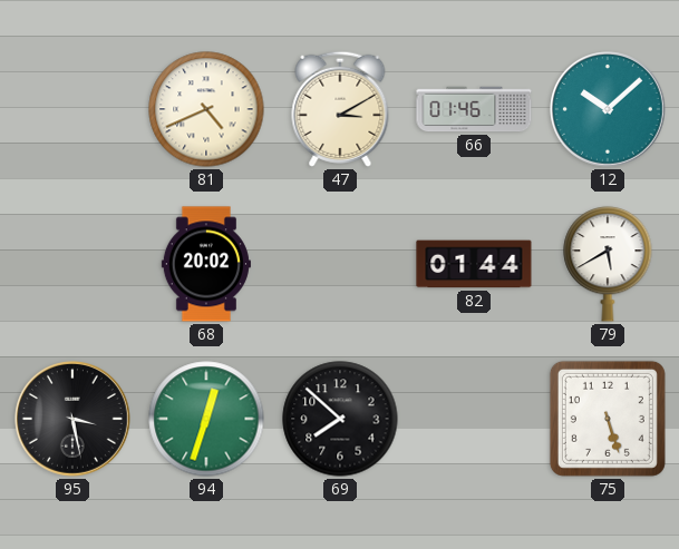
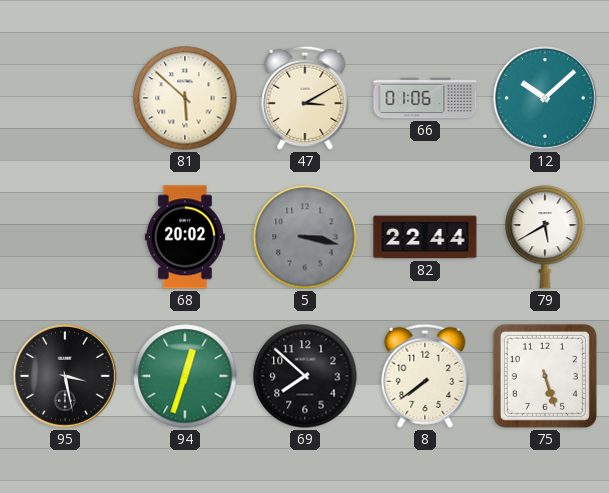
81: 4:41 -> 5:52 (185, 98)
66: 01:46 -> 01:06 (425, 98)
5: none -> 3:17 (305, 237)
82: 01:44 -> 22:44 (425, 237)
8: none -> 7:39 (425, 376)
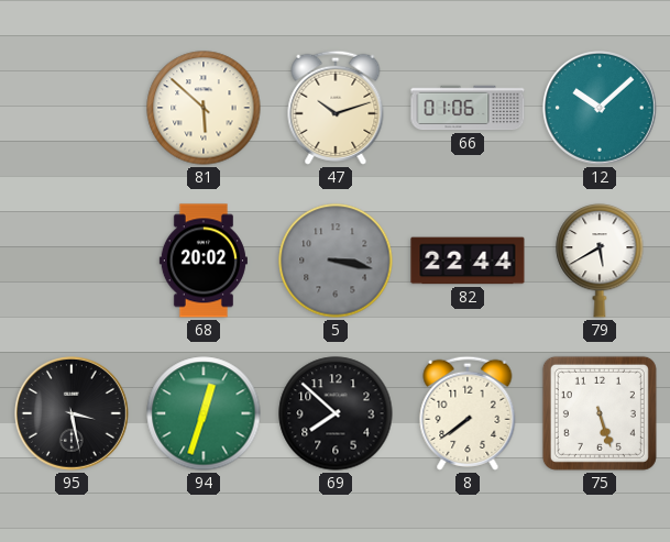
47: 3:10 -> 10:12 (336, 108)
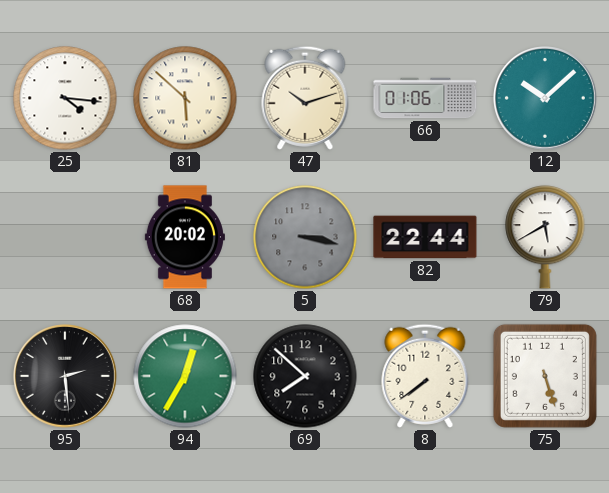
25: none -> 4:16 (65, 98)
95: 3:28 -> 2:29 (66, 377)
94: 12:33 -> 12:35 (185, 376)
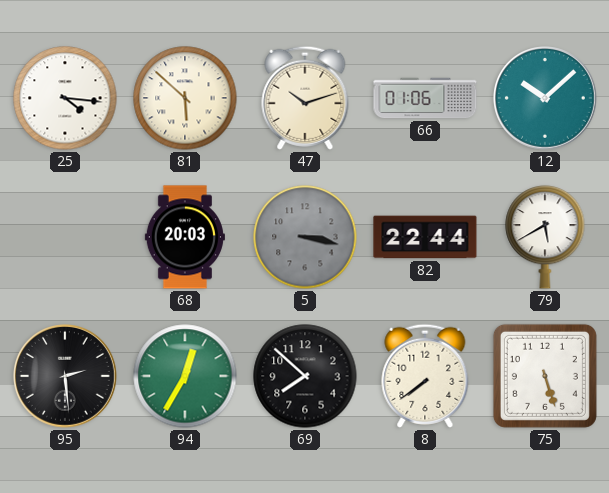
68: 20:02 -> 20:03 (185, 237)
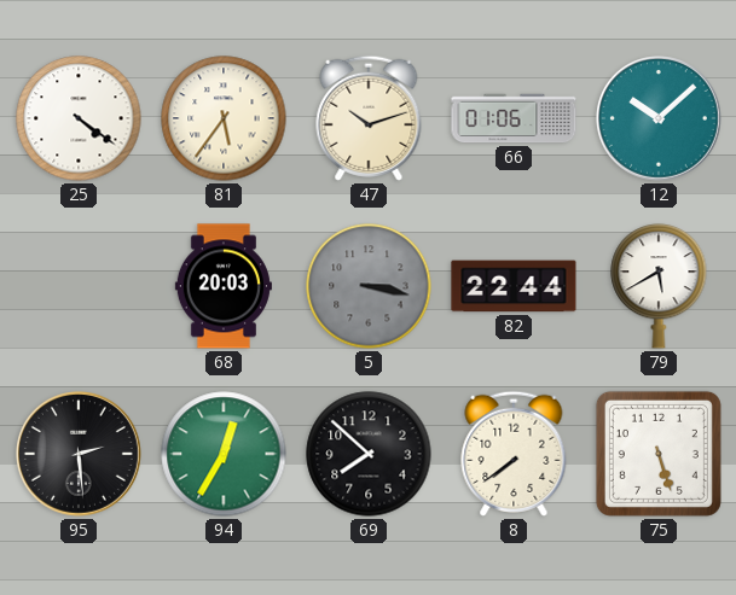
25: 4:16 -> 4:21 (79, 118)
81: 5:52 -> 5:36 (224, 118)
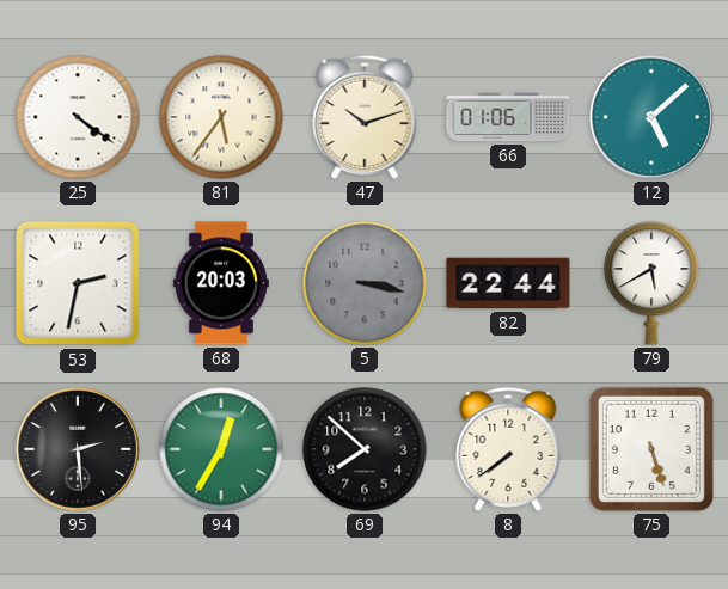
12: 10:08 -> 5:08 (653, 118)
53: none -> 2:32 (78, 283)
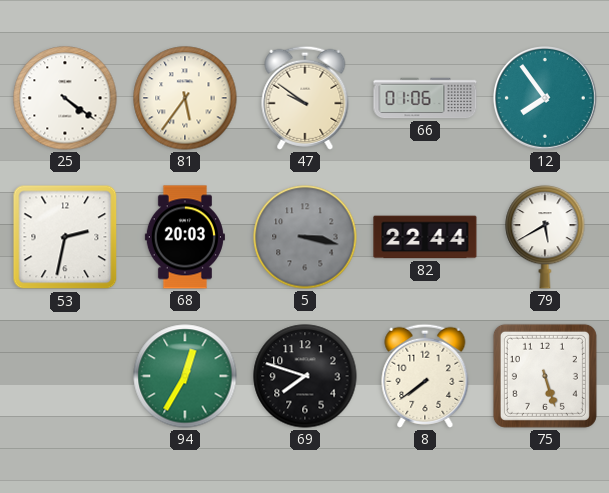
47: 10:12 -> 9:51 (305, 98)
12: 5:08 -> 7:54 (546, 99)
95: 2:29 -> none (79, 450)
69: 7:52 -> 7:48 (305, 376)
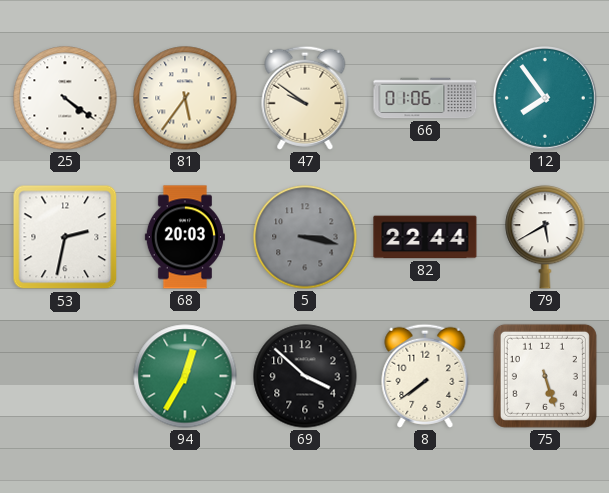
69: 7:48 -> 3:52 (305, 376)
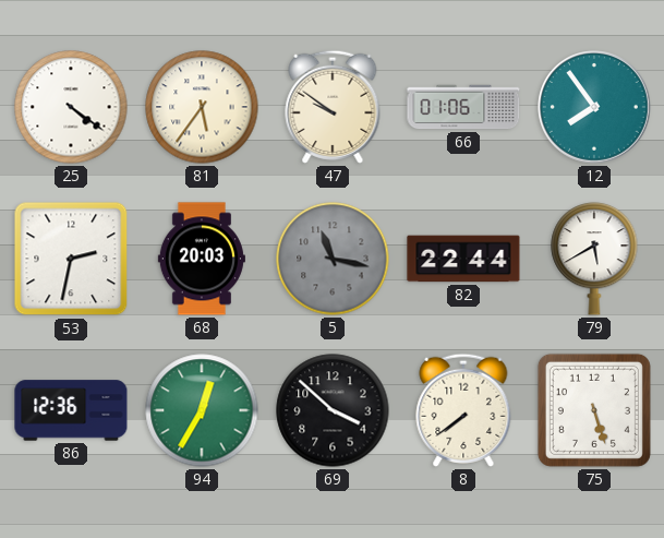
5: 3:17 -> 11:17 (333, 259)
86: none -> 12:36 (71, 410)
